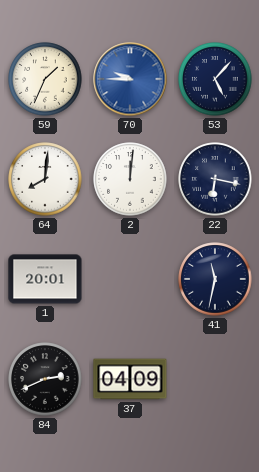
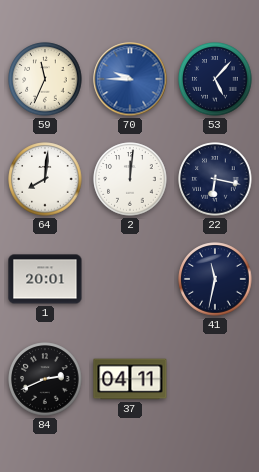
59: 1:34 -> 11:34 (45, 79)
37: 04:09 -> 04:11 (130, 379)
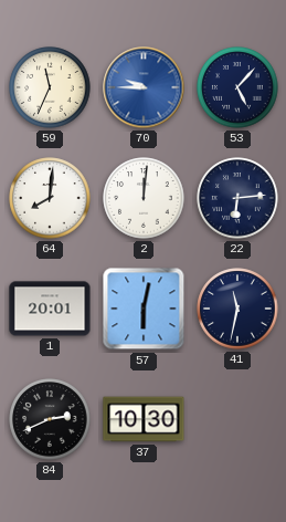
22: 6:17 -> 6:14 (237, 198)
57: none -> 6:02 (144, 309)
37: 04:11 -> 10:30 (144, 419)
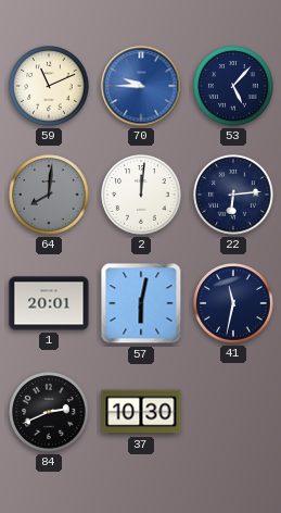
59: 11:34 -> 11:11 (49, 86)
64 dial: white -> grey (49, 195)
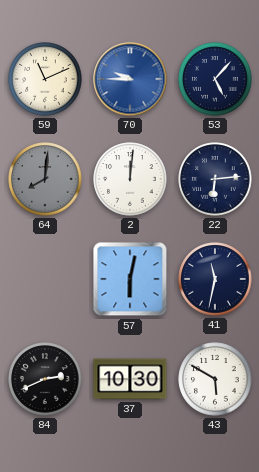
1: 20:01 -> none (49, 303)
43: none -> 5:50 (215, 379)
